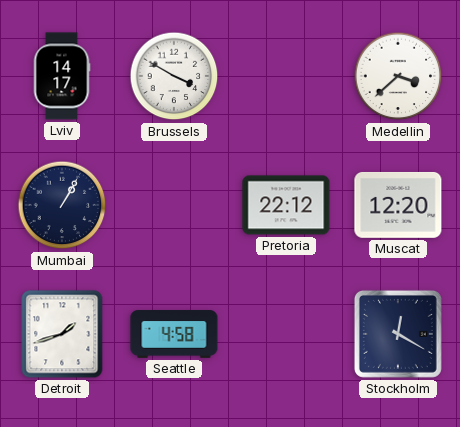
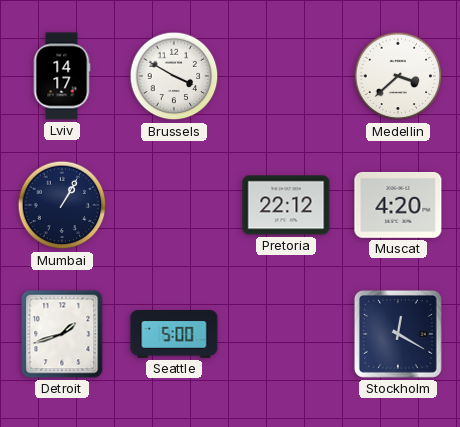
Muscat: 12:20 -> 4:20 (398, 205)
Seattle: 4:58 -> 5:00 (174, 334)
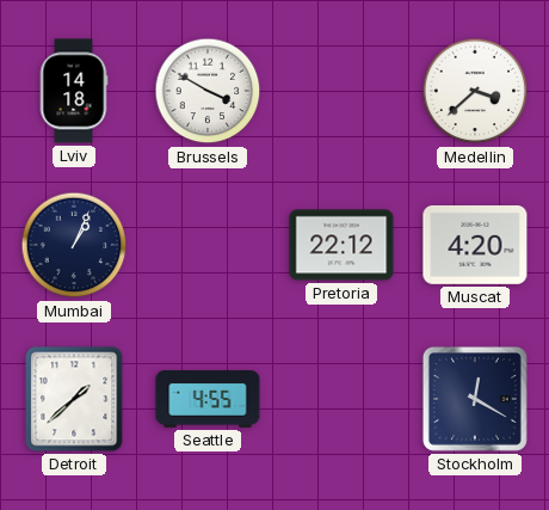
Lviv: 14:17 -> 14:18 (74, 91)
Mumbai: 1:05 -> 1:04 (74, 245)
Detroit: 1:42 -> 1:38 (74, 399)
Seattle: 5:00 -> 4:55 (208, 399)
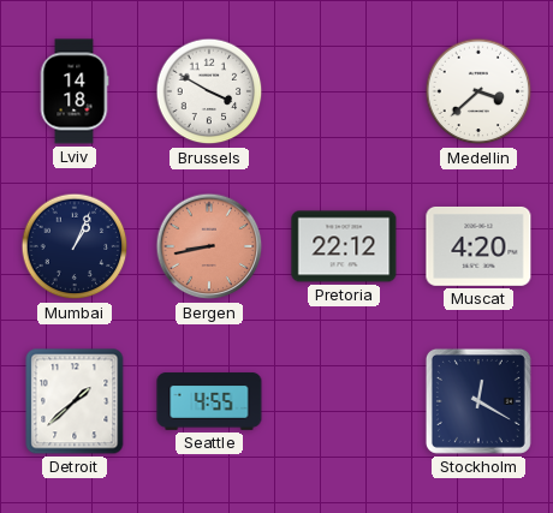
Bergen: none -> 8:43 (209, 246)
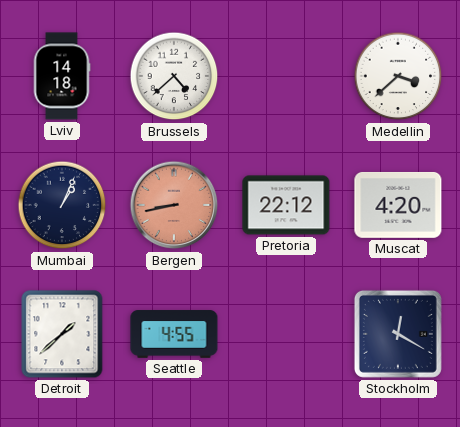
Brussels: 3:50 -> 4:38 (174, 76)
